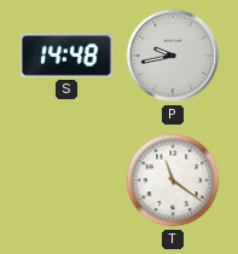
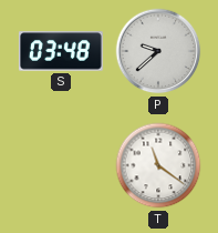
S: 14:48 -> 03:48 (61, 51)
P: 9:43 -> 9:38 (158, 51)
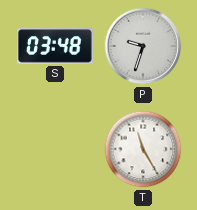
P: 9:38 -> 9:33 (143, 46)
T: 11:21 -> 11:25 (143, 149)
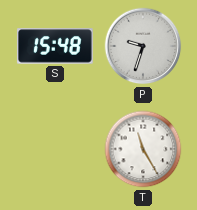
S: 03:48 -> 15:48 (55, 46)
